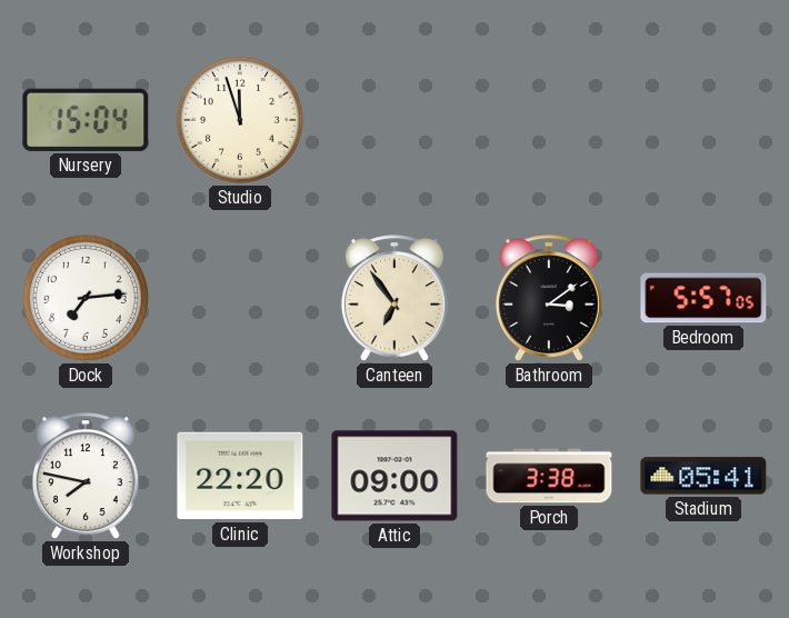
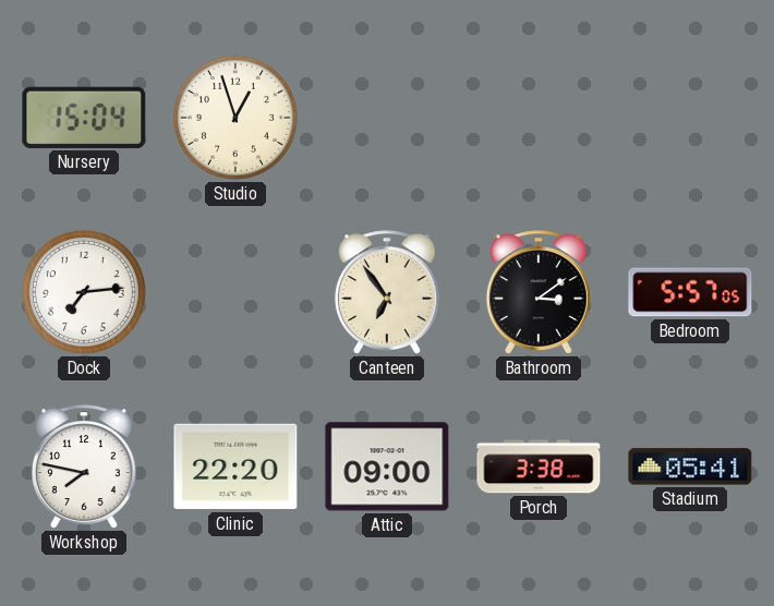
Studio: 11:57 -> 12:57 (235, 118)
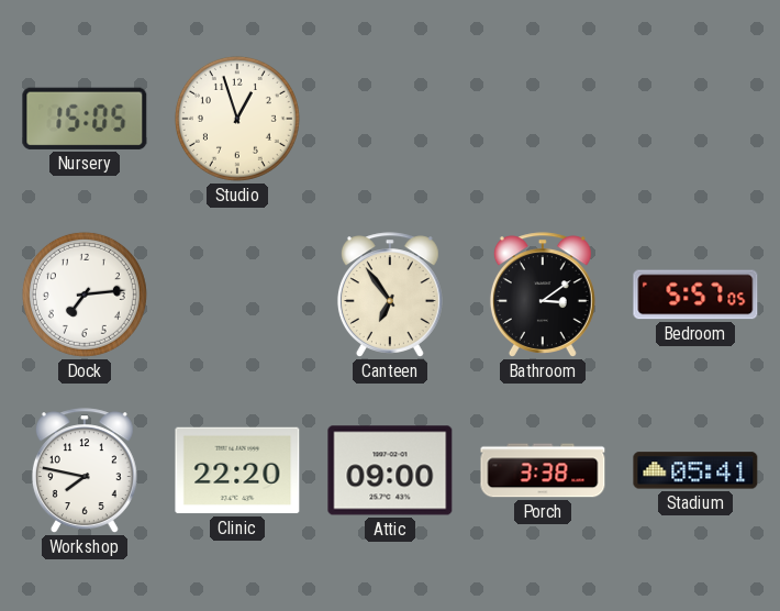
Nursery: 15:04 -> 15:05 (85, 119)
